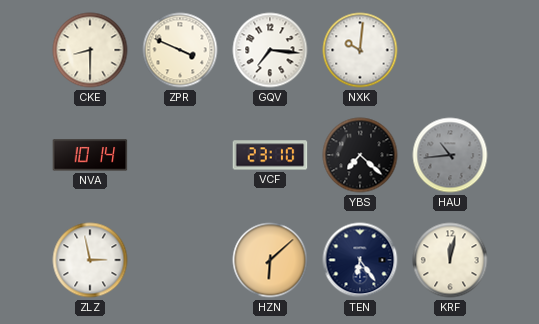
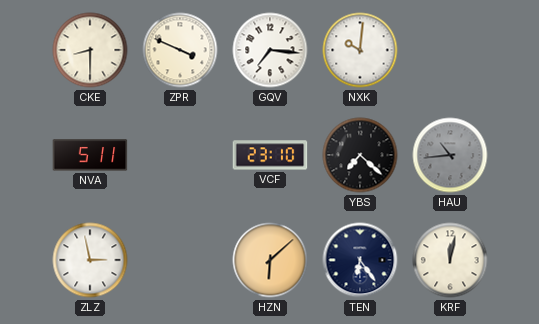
NVA: 10:14 -> 5:11 (90, 155)
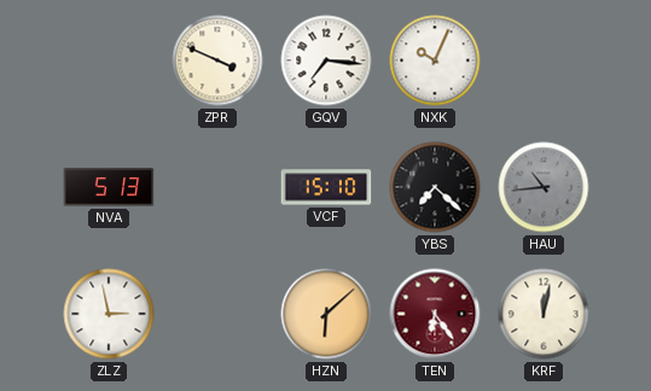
CKE: 8:30 -> none (90, 50)
NXK: 10:01 -> 10:04 (435, 60)
NVA: 5:11 -> 5:13 (109, 187)
VCF: 23:10 -> 15:10 (326, 187)
TEN dial: navy -> burgundy (435, 314)
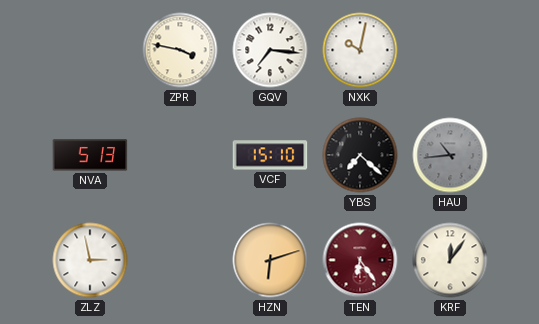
ZPR: 3:49 -> 3:47 (180, 50)
NXK: 10:04 -> 10:02 (360, 50)
HZN: 6:08 -> 6:12 (270, 260)
KRF: 12:02 -> 12:06 (450, 260)
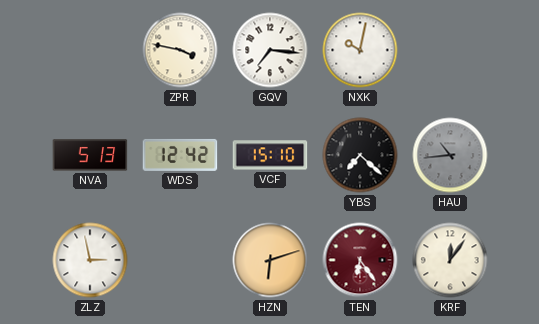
WDS: none -> 12:42 (180, 155)
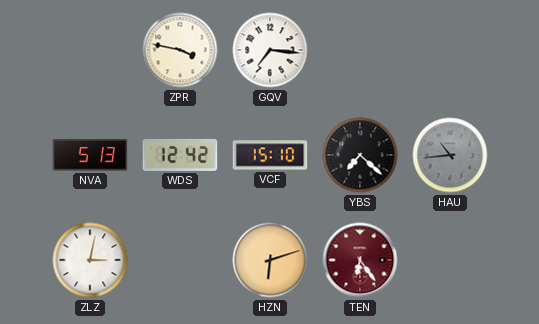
NXK: 10:02 -> none (360, 50)
ZLZ: 2:58 -> 3:02 (90, 260)
KRF: 12:06 -> none (450, 260)
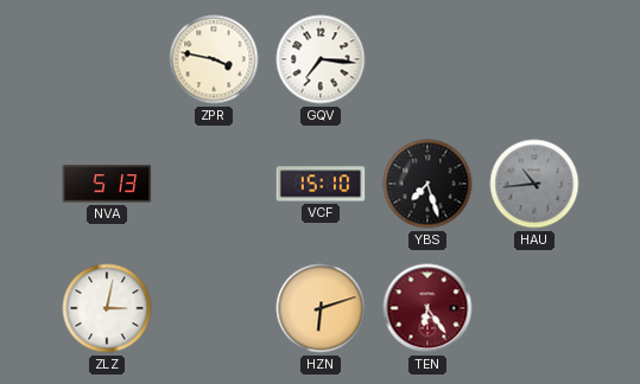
WDS: 12:42 -> none (180, 155)
YBS: 7:22 -> 7:27 (427, 184)
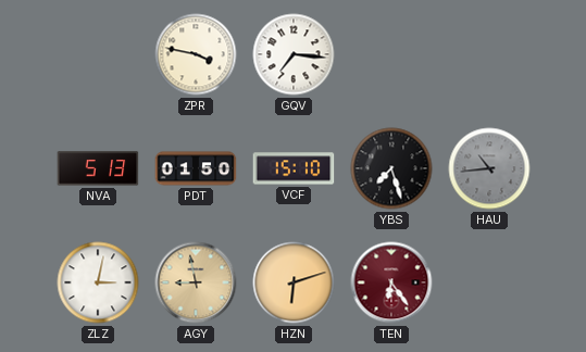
PDT: none -> 01:50 (196, 168)
AGY: none -> 8:58 (196, 282)
